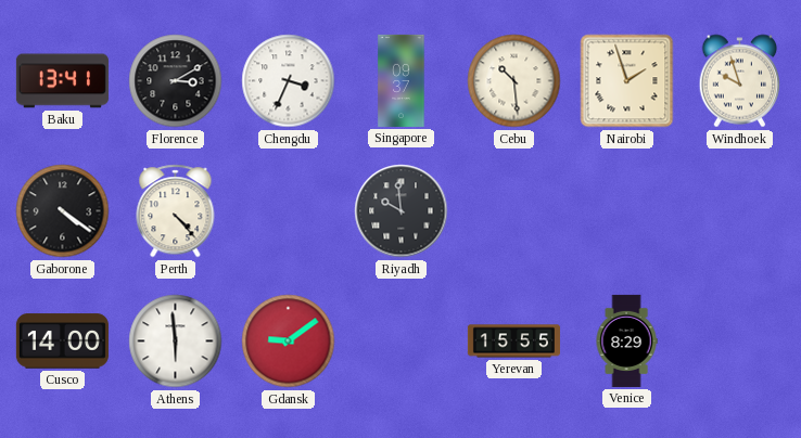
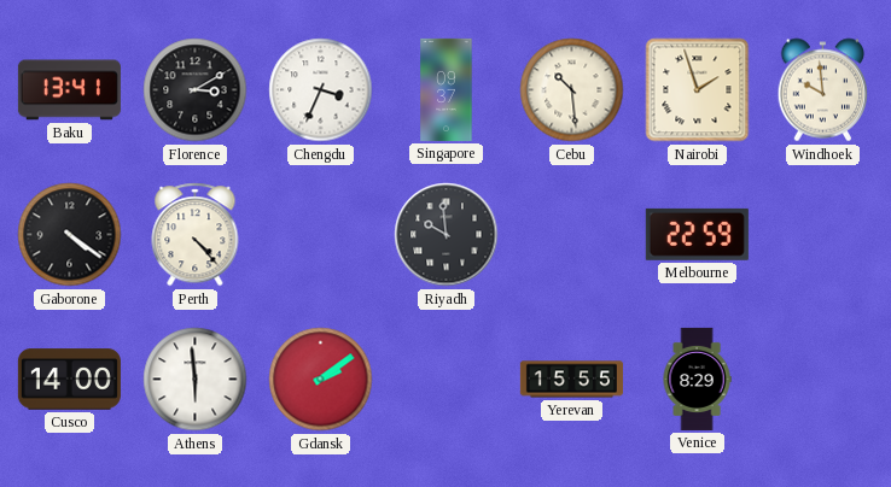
Windhoek: 9:57 -> 9:59 (823, 90)
Melbourne: none -> 22:59 (697, 234)
Gdansk: 9:09 -> 2:09 (321, 380)
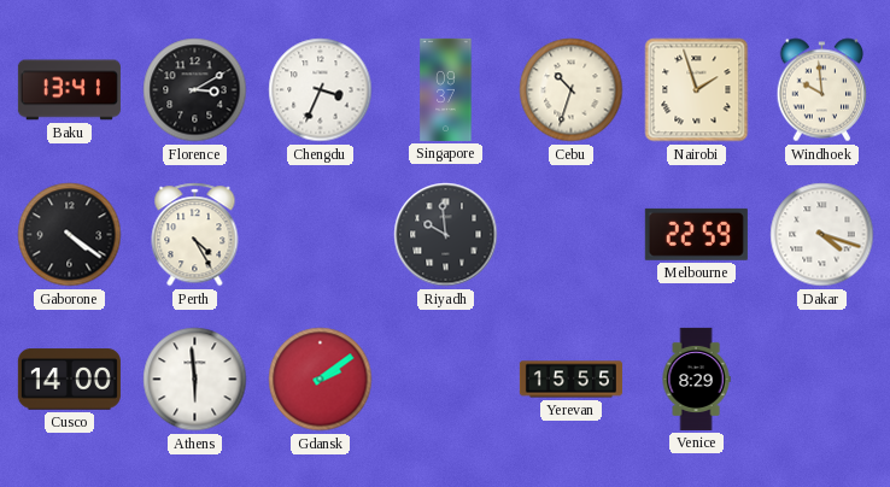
Cebu: 10:29 -> 10:33 (572, 90)
Perth: 4:23 -> 4:25 (195, 235)
Dakar: none -> 4:18 (822, 235)
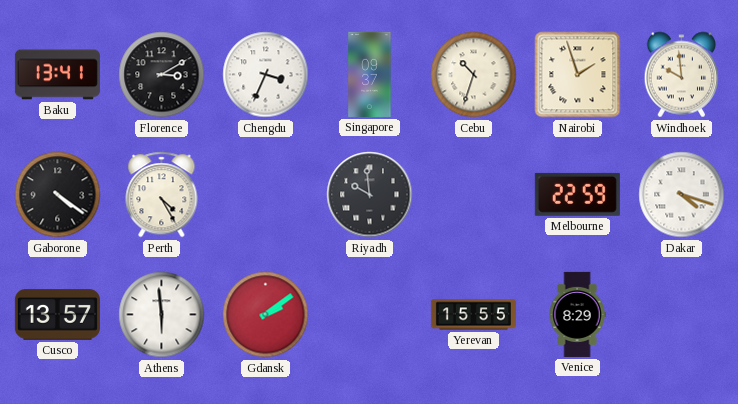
Cusco: 14:00 -> 13:57 (57, 315)
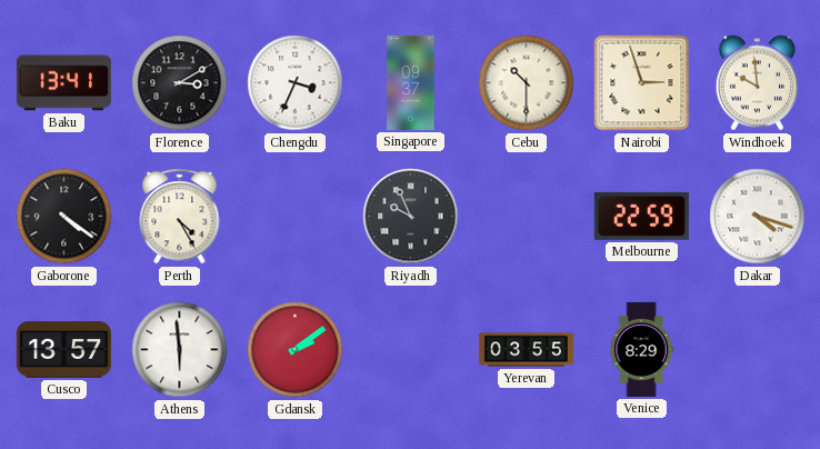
Cebu: 10:33 -> 10:30 (527, 83)
Nairobi: 1:57 -> 2:57 (642, 83)
Riyadh: 9:59 -> 9:56 (411, 217)
Yerevan: 15:55 -> 03:55 (526, 350)
